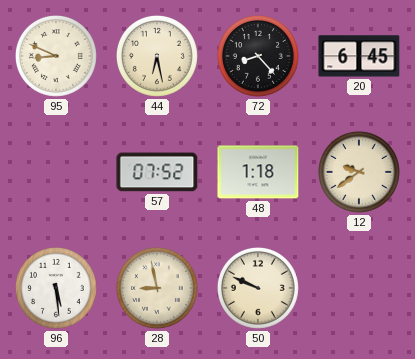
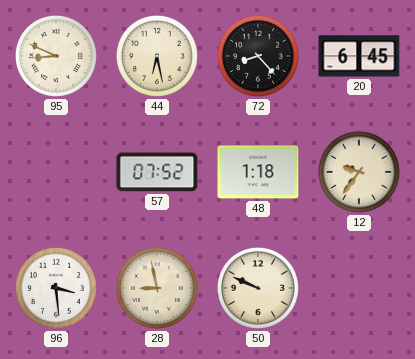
12: 9:39 -> 9:36 (359, 172)
96: 5:29 -> 3:29 (56, 288)
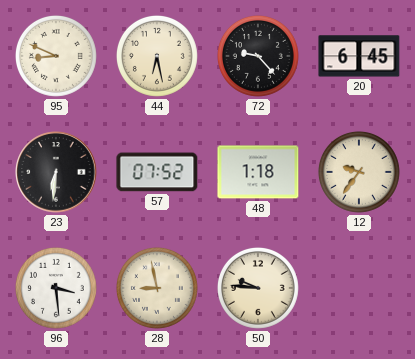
72: 8:23 -> 9:23 (258, 56)
23: none -> 6:31 (56, 172)
50: 9:49 -> 9:46 (258, 288)
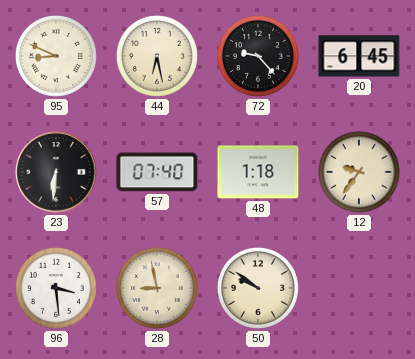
57: 07:52 -> 07:40 (157, 172)
50: 9:46 -> 9:51 (258, 288)
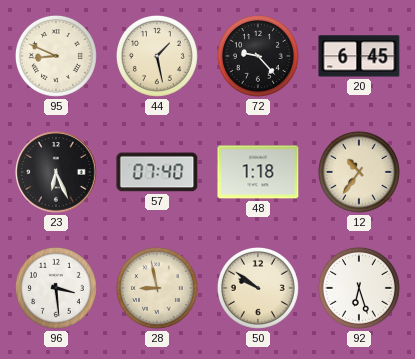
44: 6:28 -> 1:28 (157, 56)
23: 6:31 -> 6:26 (56, 172)
12: 9:36 -> 10:36 (359, 172)
92: none -> 6:27 (359, 288)
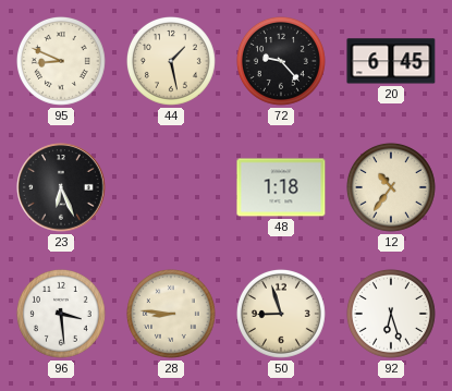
57: 07:40 -> none (157, 172)
28: 8:58 -> 8:46 (171, 314)
50: 9:51 -> 8:57 (281, 314)
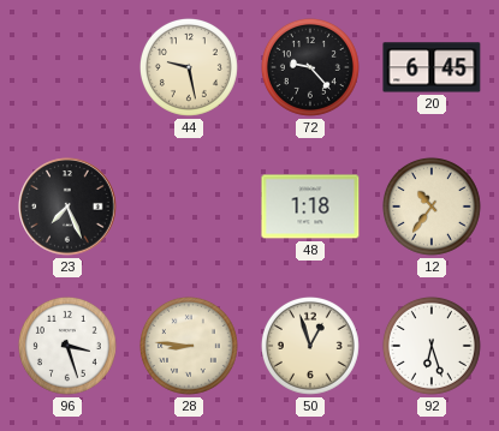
95: 8:49 -> none (61, 61)
44: 1:28 -> 9:28 (189, 67)
23: 6:26 -> 7:26 (67, 206)
96: 3:29 -> 3:27 (67, 346)
50: 8:57 -> 12:57 (310, 346)
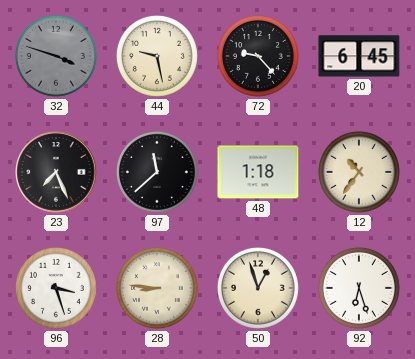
32: none -> 3:48 (56, 56)
97: none -> 11:38 (157, 172)
